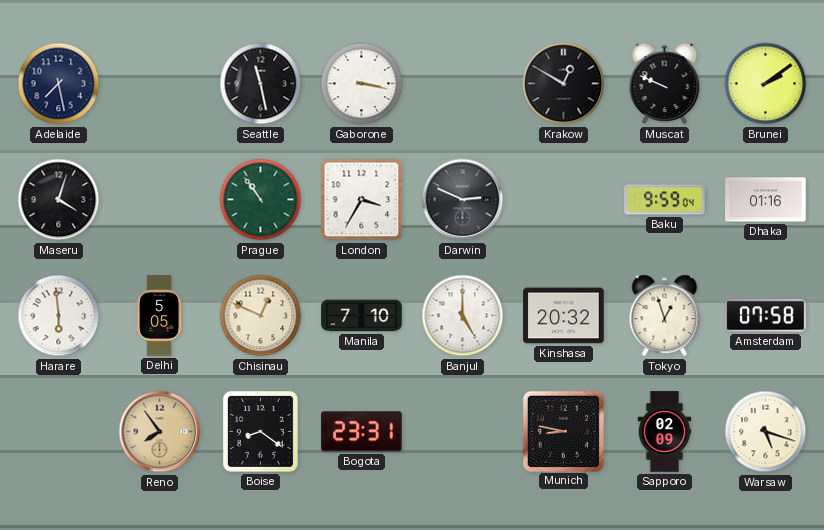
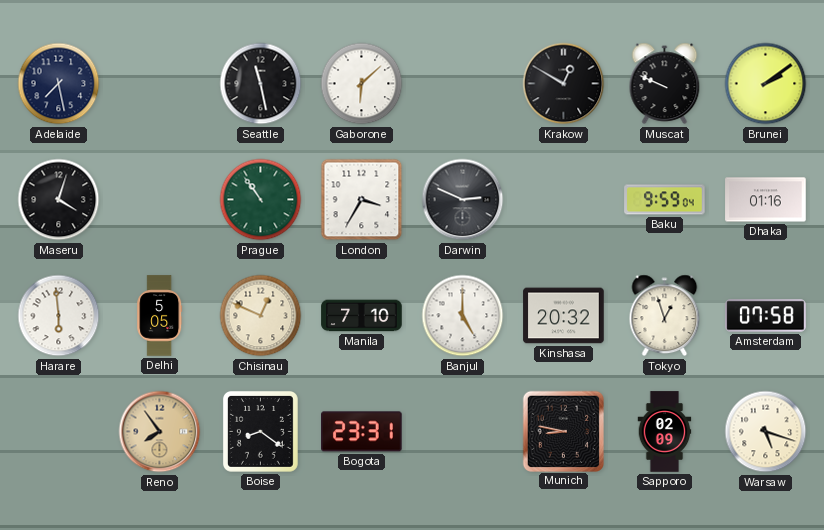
Gaborone: 3:17 -> 6:08 (362, 84)
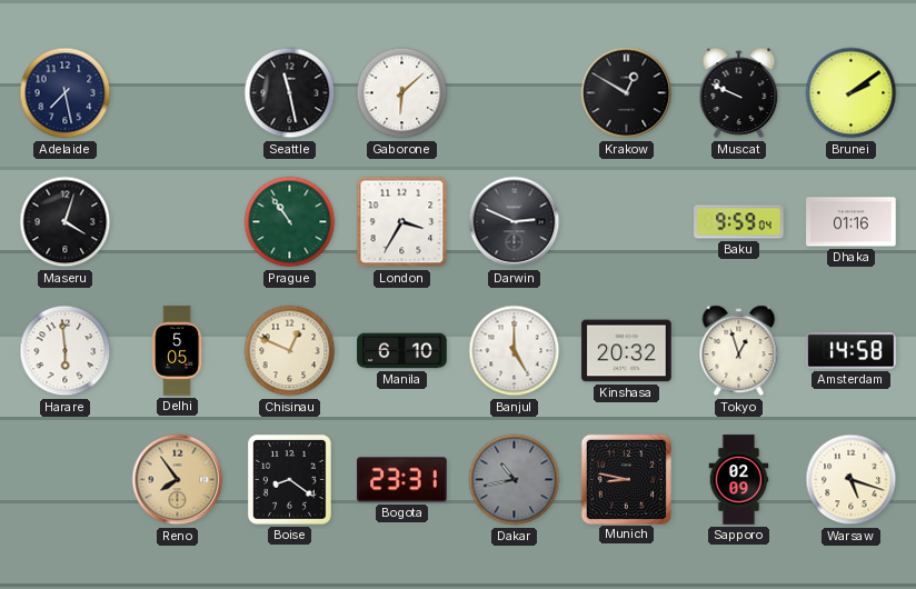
Manila: 7:10 -> 6:10 (402, 351)
Amsterdam: 07:58 -> 14:58 (852, 351)
Dakar: none -> 10:43 (515, 480)
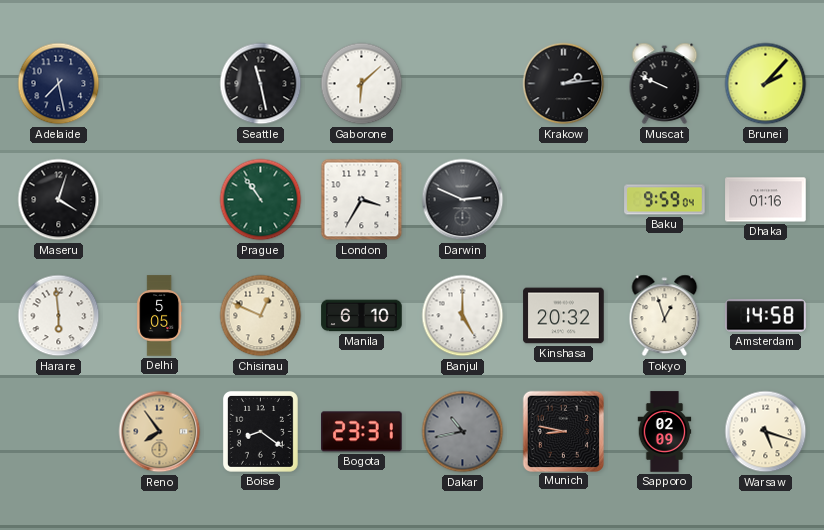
Krakow: 12:50 -> 2:14 (564, 84)
Brunei: 2:09 -> 2:07 (766, 84)
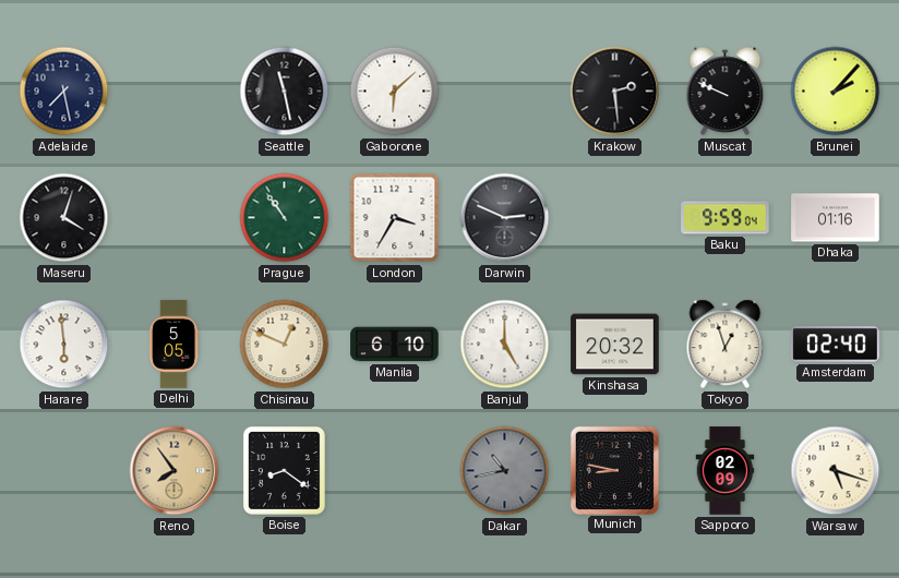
Krakow: 2:14 -> 2:29 (615, 92)
Amsterdam: 14:58 -> 02:40 (836, 345)
Bogota: 23:31 -> none (362, 432)
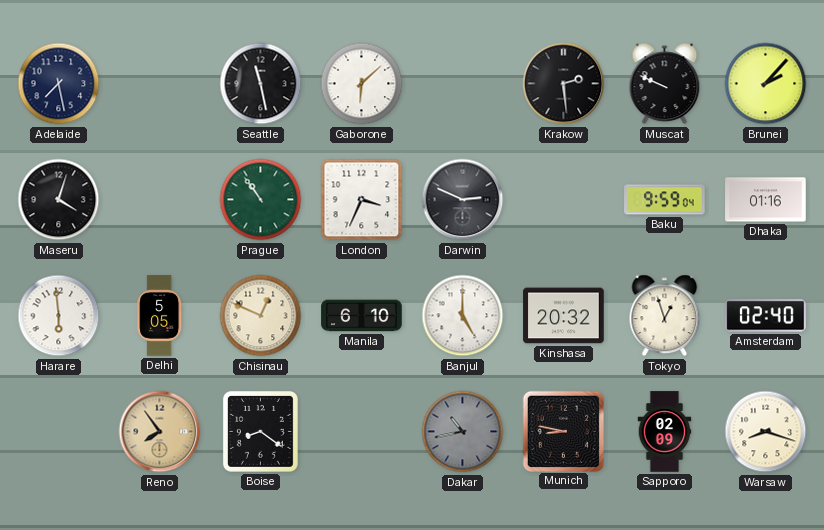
London: 3:35 -> 3:34 (362, 200)
Warsaw: 5:18 -> 8:18 (766, 432)
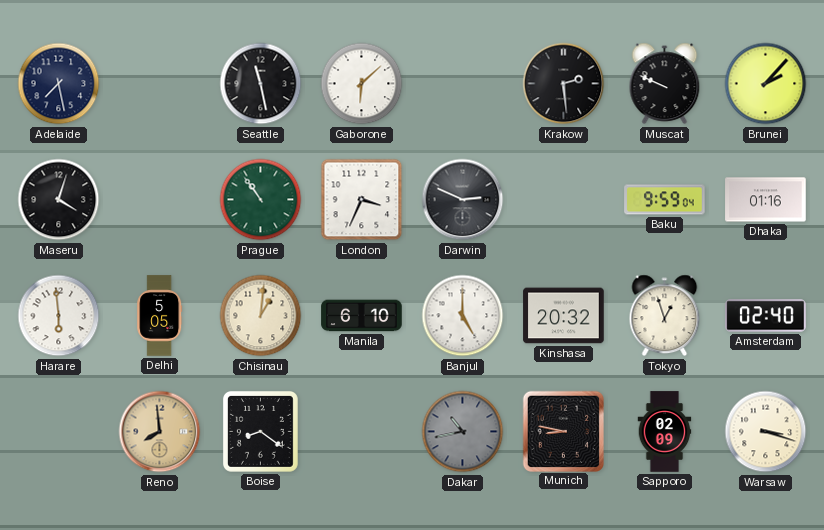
Chisinau: 12:49 -> 1:01 (261, 316)
Reno: 7:54 -> 7:59 (160, 432)
Warsaw: 8:18 -> 3:18 (766, 432)
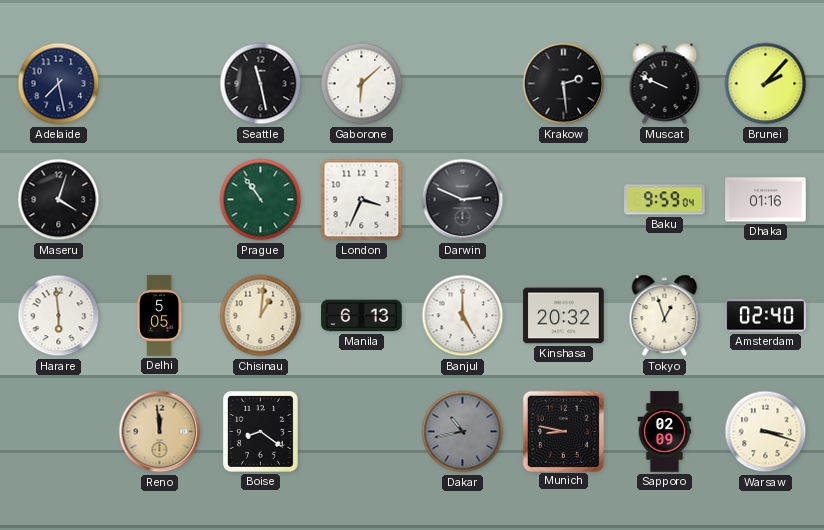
Manila: 6:10 -> 6:13 (362, 316)
Reno: 7:59 -> 11:59 (160, 432)
